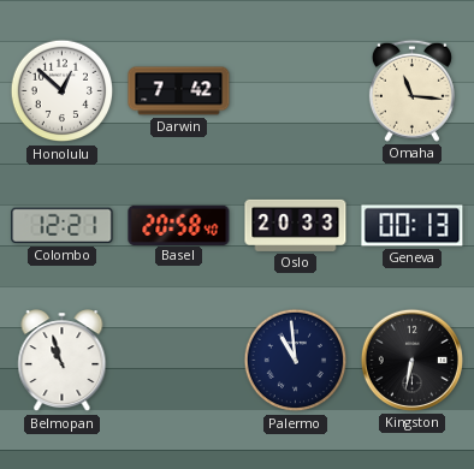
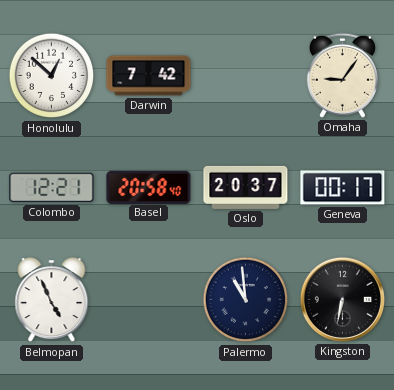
Omaha: 11:16 -> 9:06 (342, 75)
Oslo: 20:33 -> 20:37 (246, 187)
Geneva: 00:13 -> 00:17 (343, 188)
Belmopan: 10:57 -> 4:56 (52, 300)
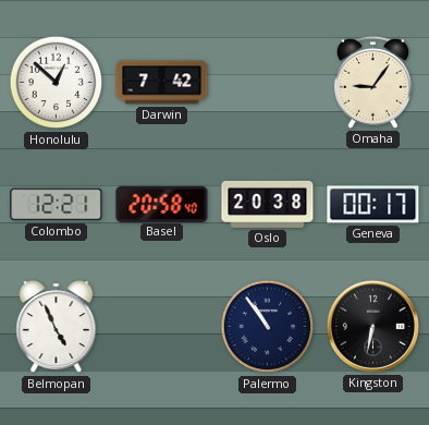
Oslo: 20:37 -> 20:38 (268, 204)
Palermo: 10:59 -> 10:54 (268, 327)
